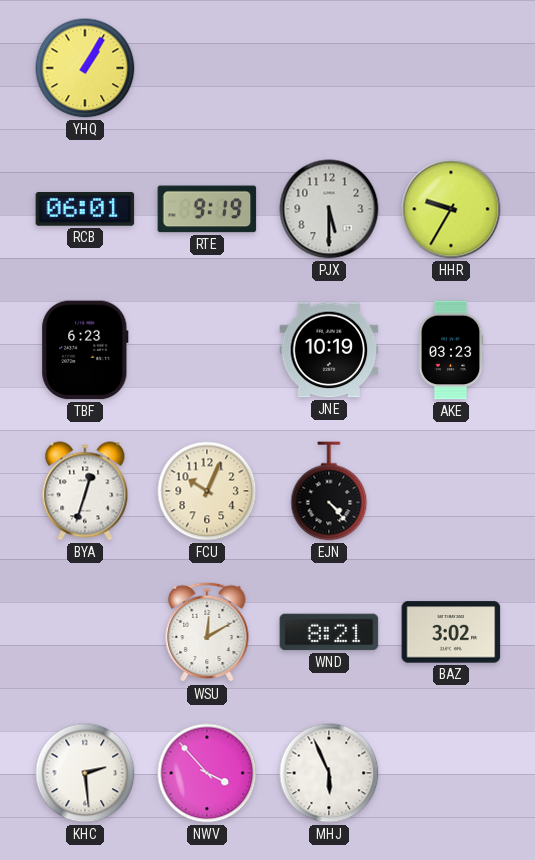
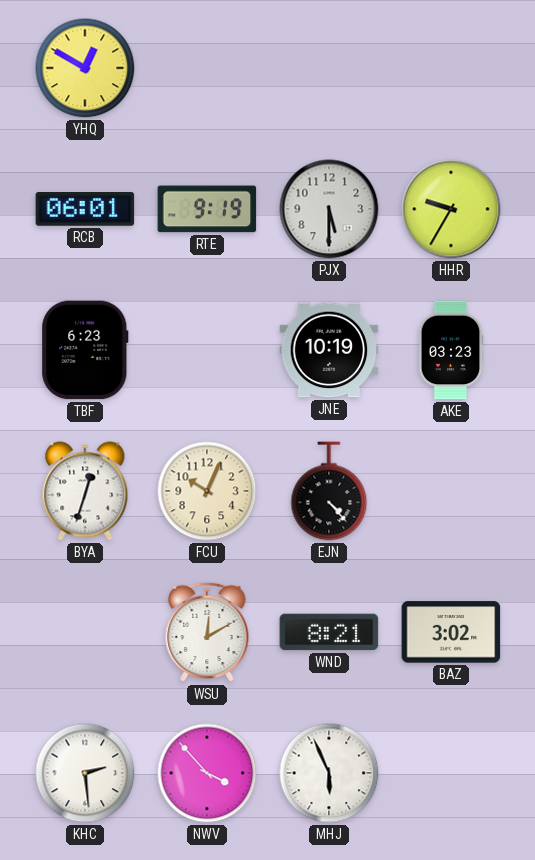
YHQ: 1:05 -> 12:50 (85, 68)
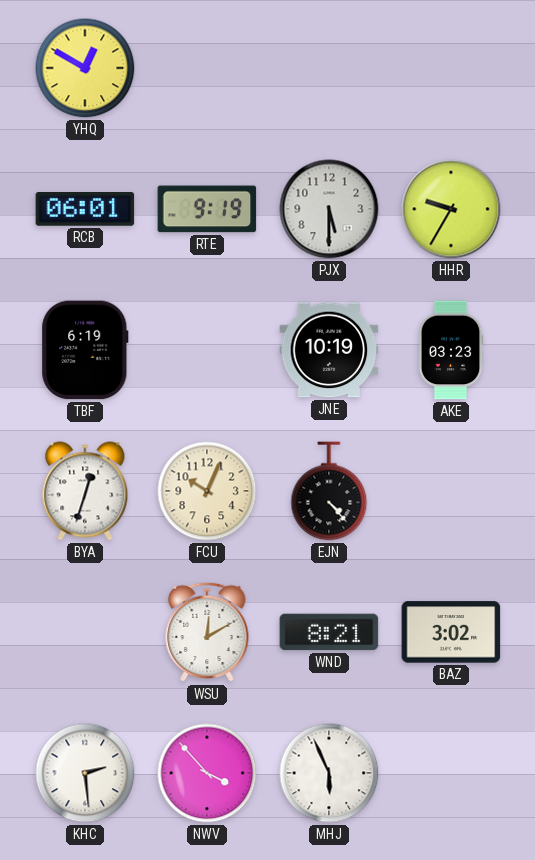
TBF: 6:23 -> 6:19 (85, 350)
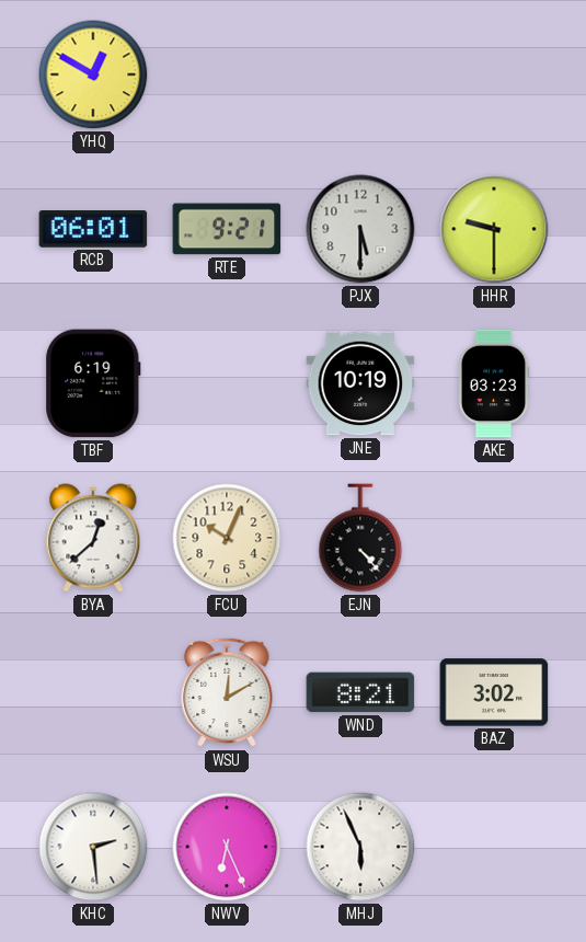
RTE: 9:19 -> 9:21 (227, 229)
HHR: 9:35 -> 9:30 (494, 229)
BYA: 12:33 -> 12:38 (93, 538)
NWV: 3:53 -> 6:26 (227, 847)
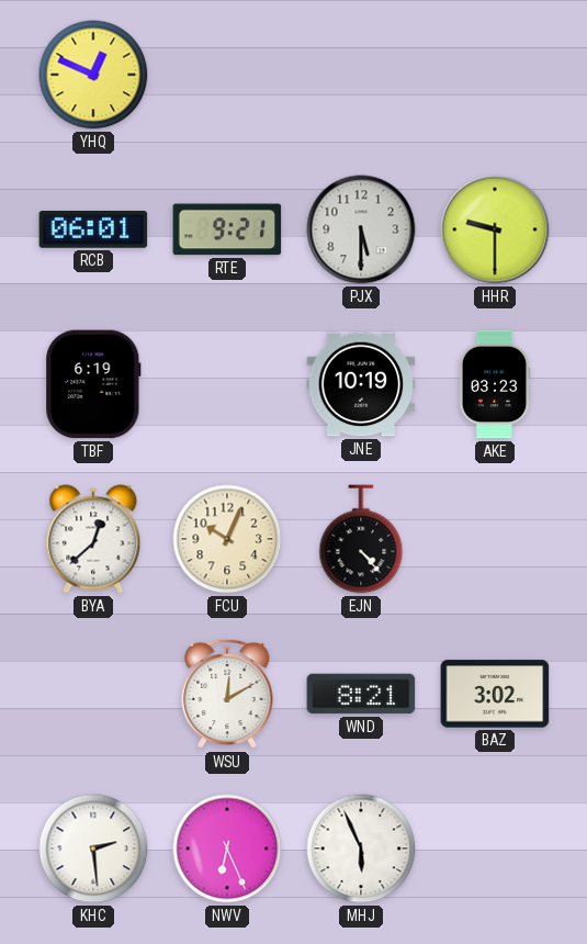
YHQ: 12:50 -> 12:49 (93, 75)
